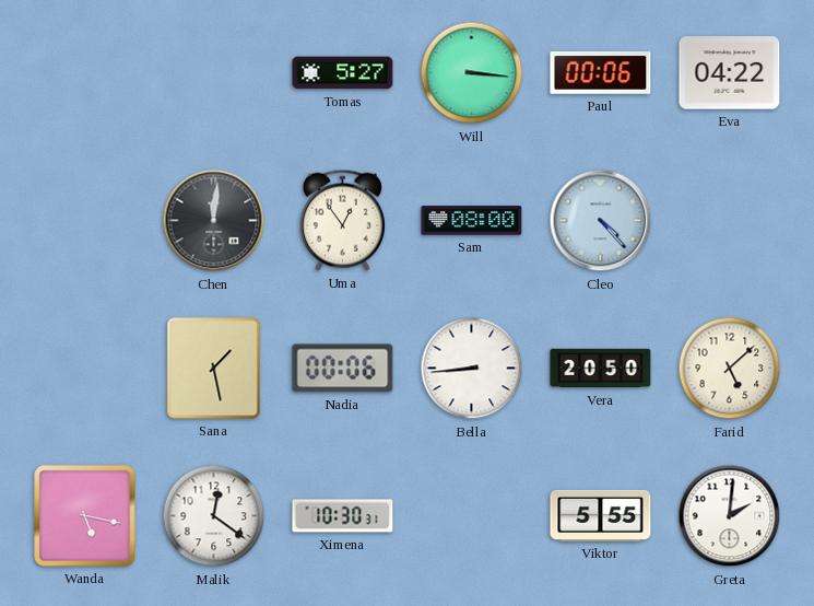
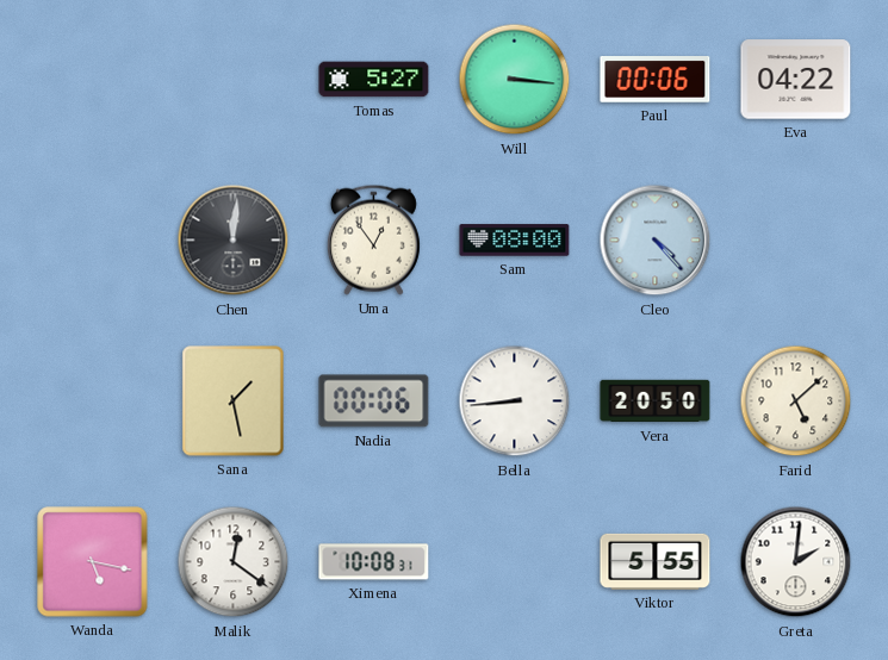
Ximena: 10:30 -> 10:08 (374, 562)
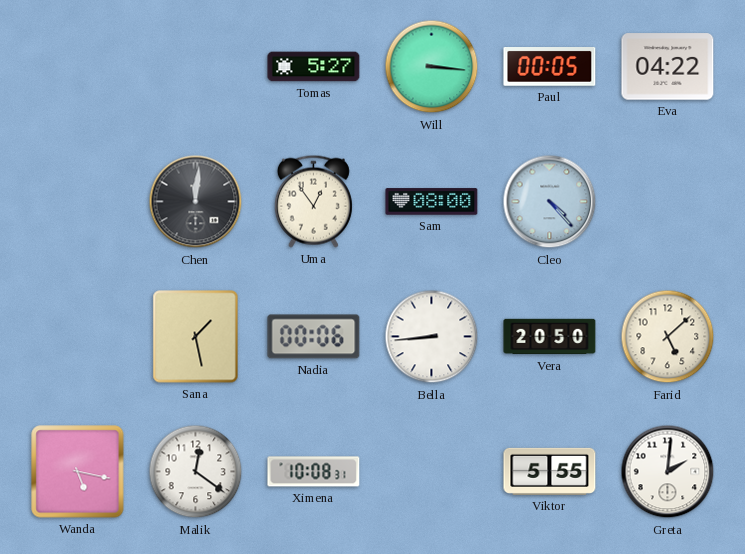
Paul: 00:06 -> 00:05 (550, 67)
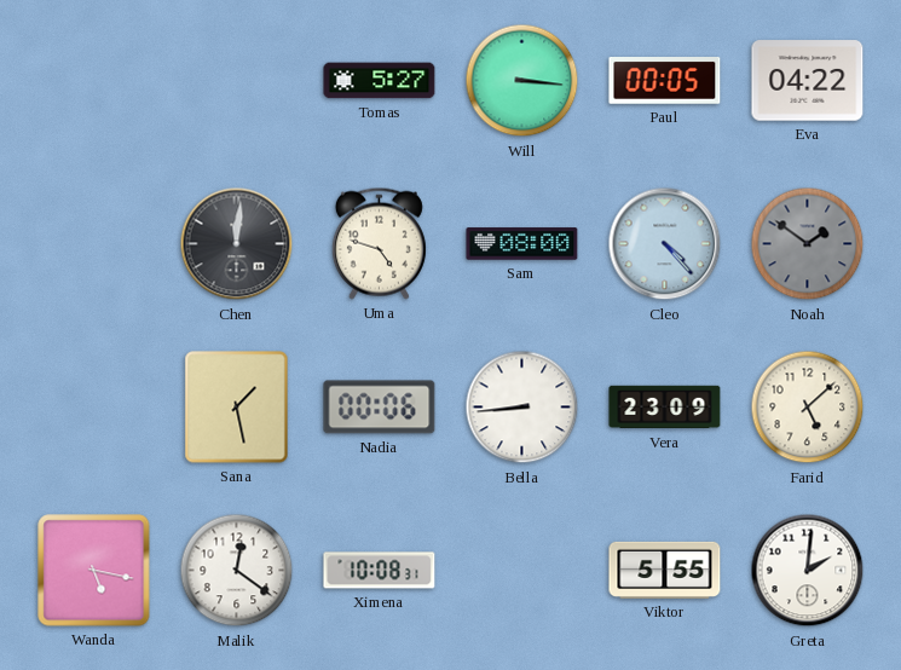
Uma: 12:54 -> 4:48 (379, 243)
Noah: none -> 1:51 (808, 244)
Vera: 20:50 -> 23:09 (665, 408)
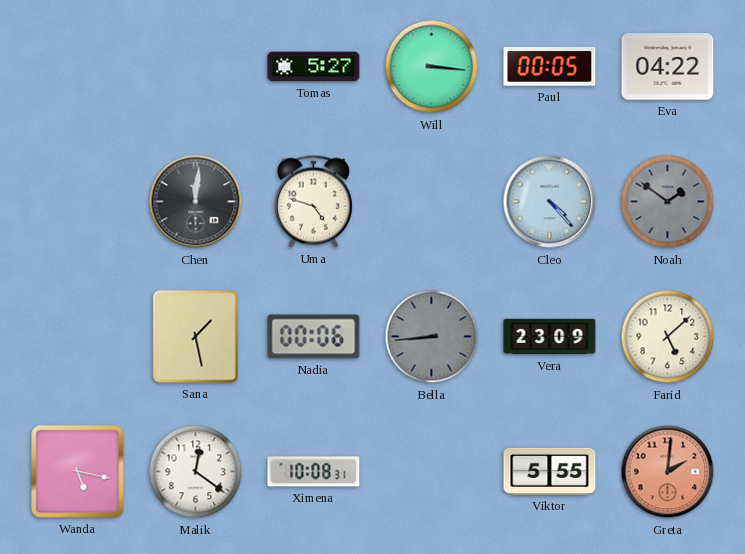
Sam: 08:00 -> none (522, 244)
Bella dial: white -> grey (432, 337)
Greta dial: white -> salmon (668, 472)
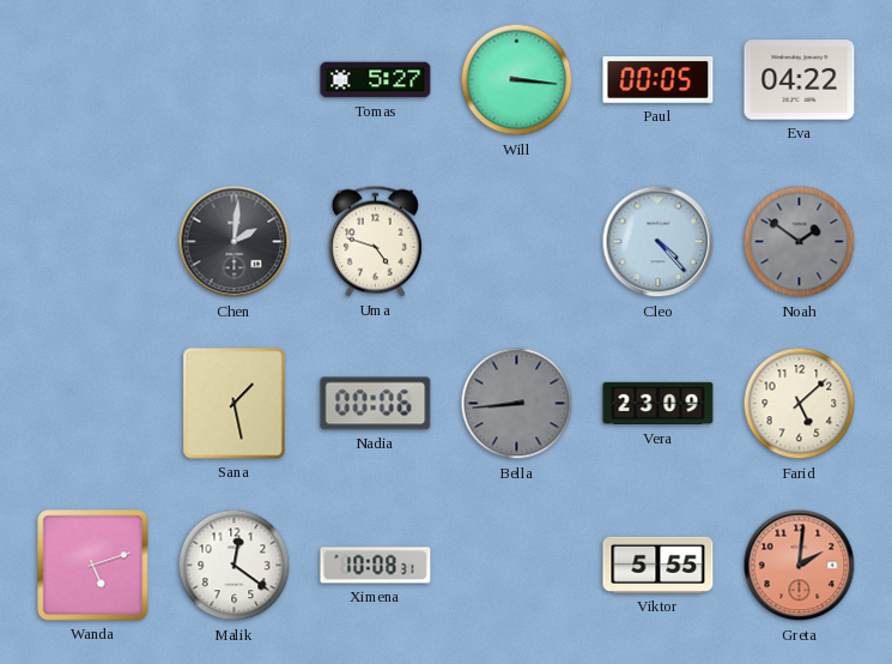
Chen: 12:01 -> 2:01 (235, 242)
Wanda: 5:17 -> 5:12 (93, 566)
